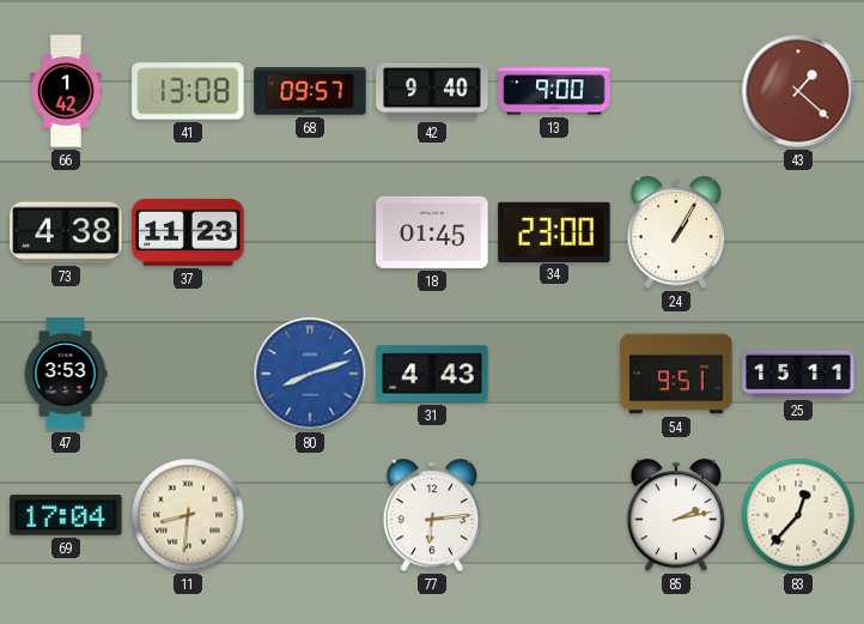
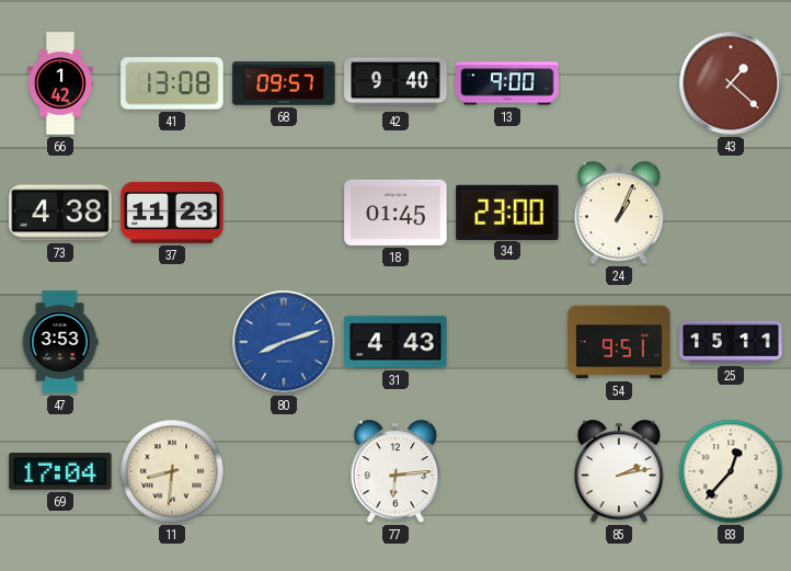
24: 1:05 -> 1:04 (619, 214)
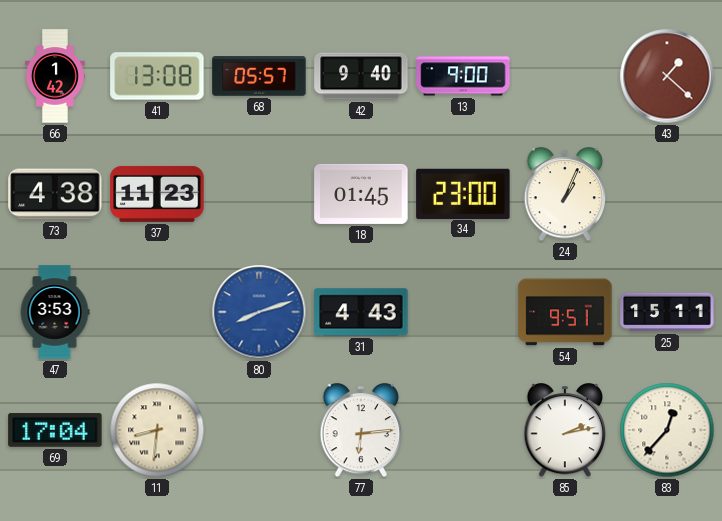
68: 09:57 -> 05:57 (259, 76)
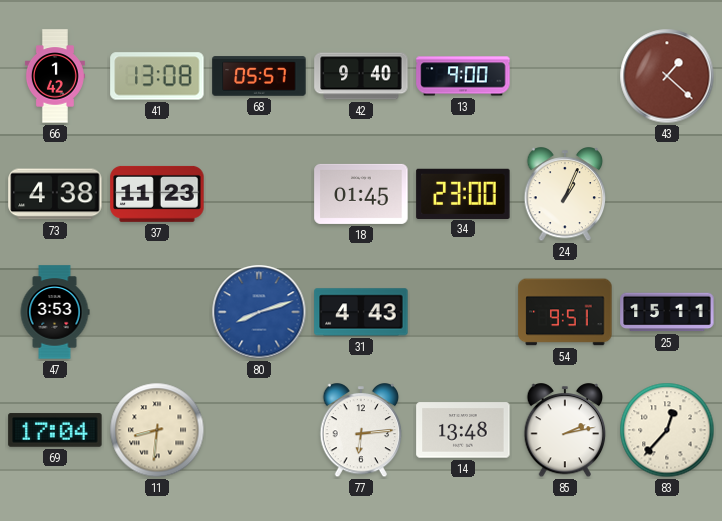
14: none -> 13:48 (463, 430)
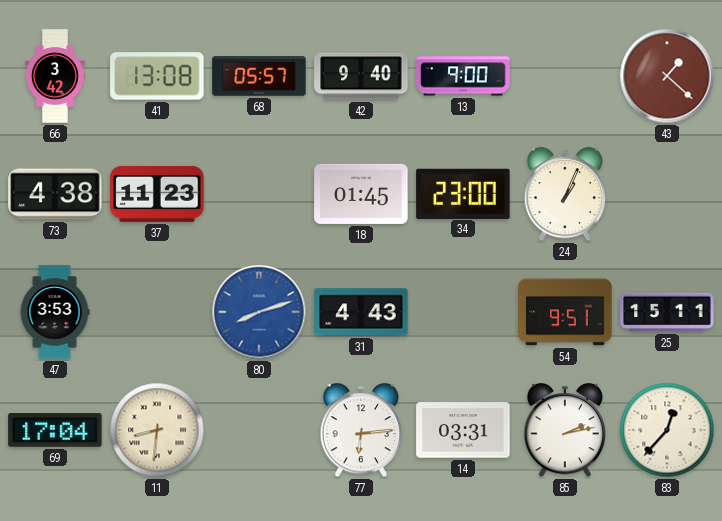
66: 1:42 -> 3:42 (55, 76)
14: 13:48 -> 03:31 (463, 430)
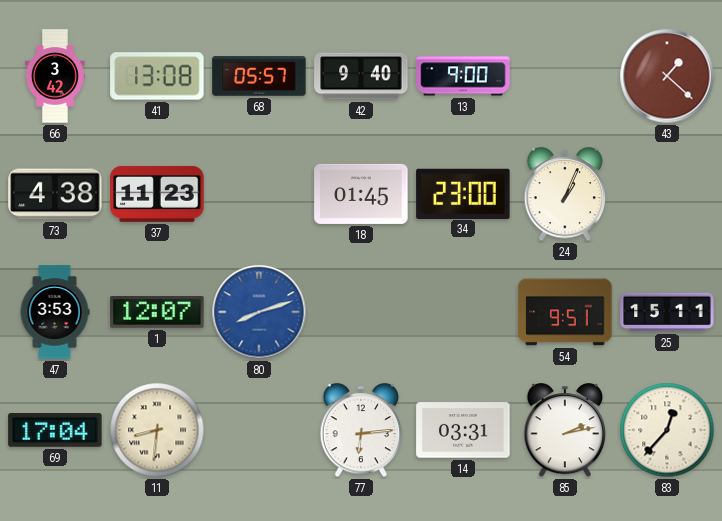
1: none -> 12:07 (157, 312)
31: 4:43 -> none (361, 312)
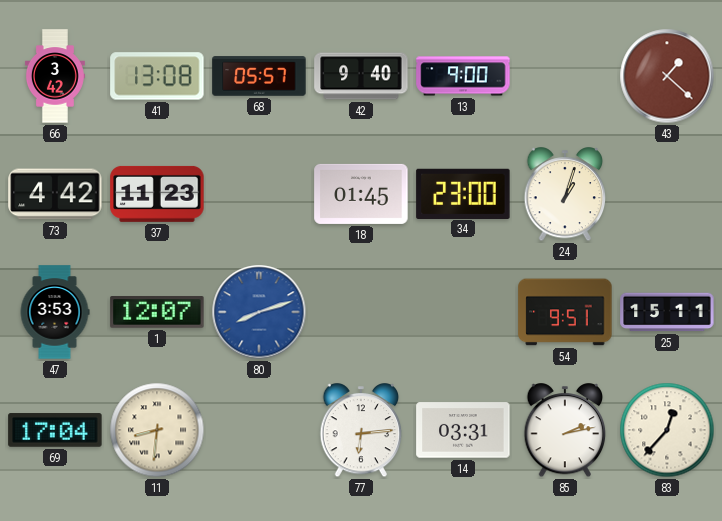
73: 4:38 -> 4:42 (55, 194)
24: 1:04 -> 1:03 (565, 195)
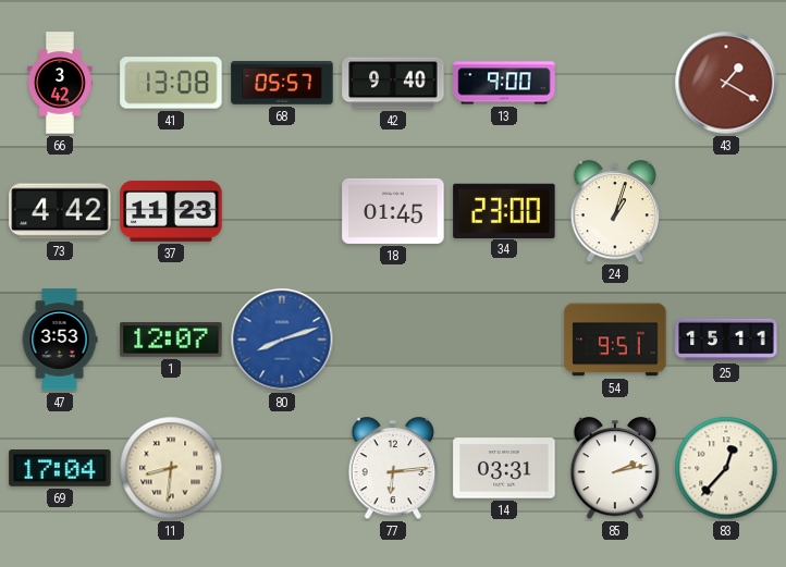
43: 1:22 -> 1:20 (726, 83)
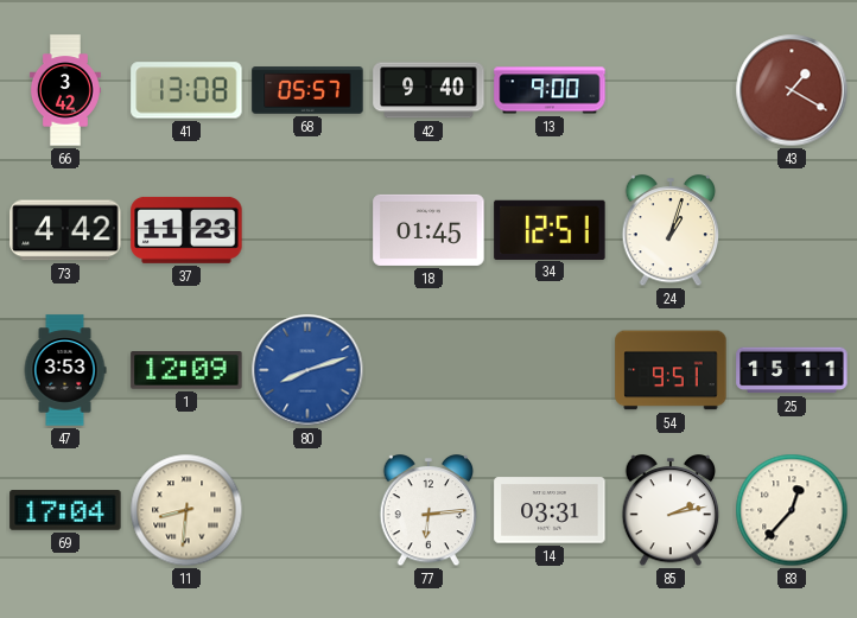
34: 23:00 -> 12:51 (550, 229)
1: 12:07 -> 12:09 (186, 370)
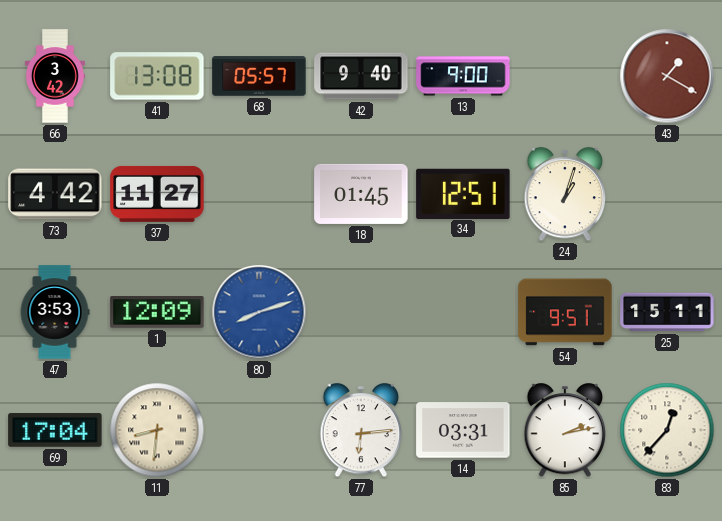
37: 11:23 -> 11:27 (157, 194)
